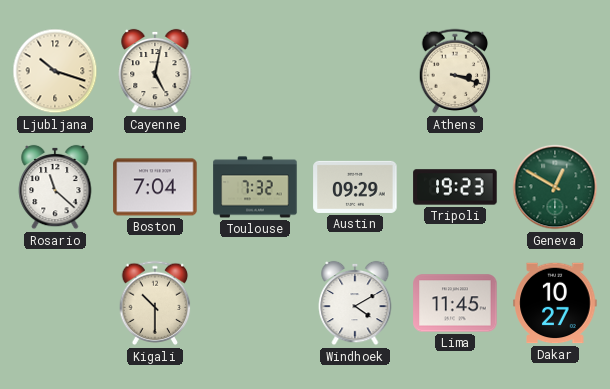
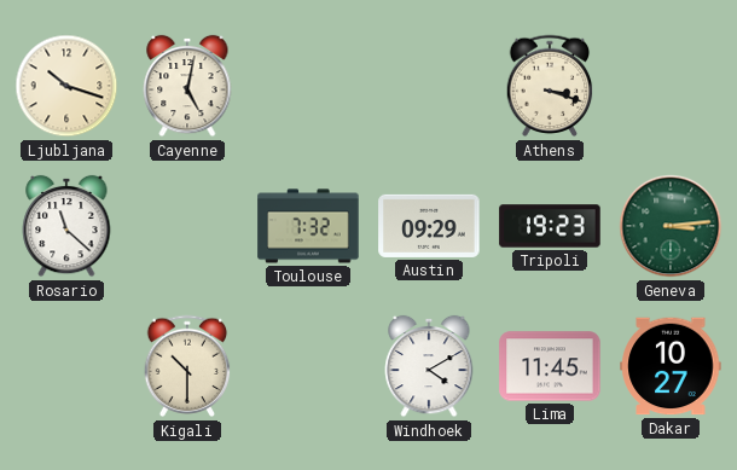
Boston: 7:04 -> none (155, 187)
Geneva: 12:50 -> 3:14 (671, 226)
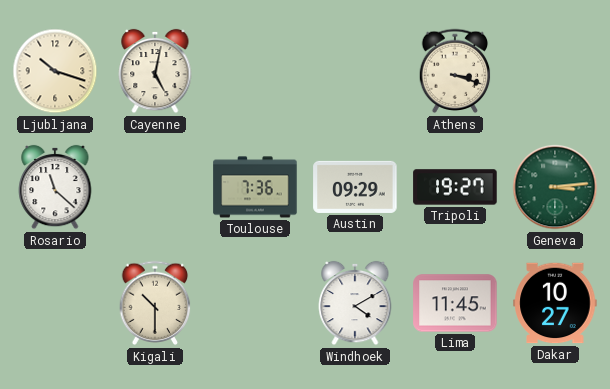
Toulouse: 7:32 -> 7:36 (255, 187)
Tripoli: 19:23 -> 19:27 (455, 187)
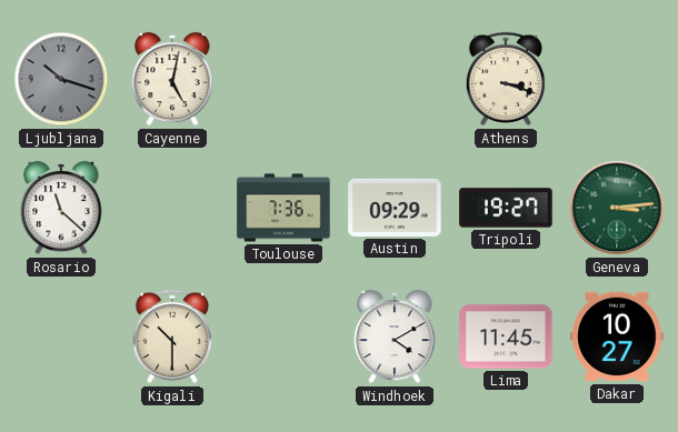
Ljubljana dial: cream -> grey (61, 79)
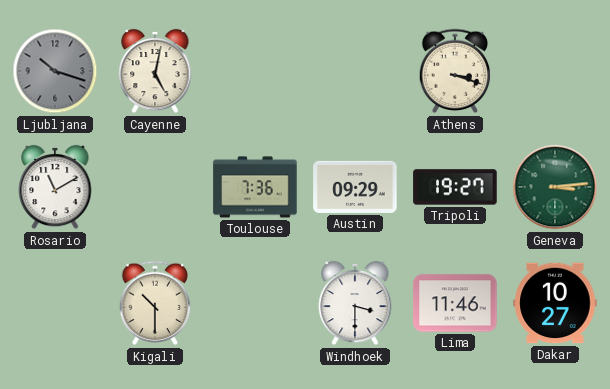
Rosario: 11:22 -> 11:10 (55, 187)
Windhoek: 4:10 -> 3:30 (355, 303)
Lima: 11:45 -> 11:46 (455, 303)
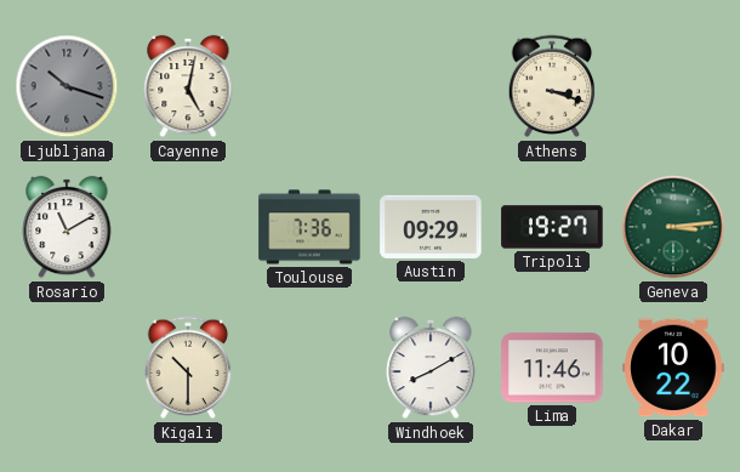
Windhoek: 3:30 -> 8:10 (431, 368)
Dakar: 10:27 -> 10:22 (673, 368)
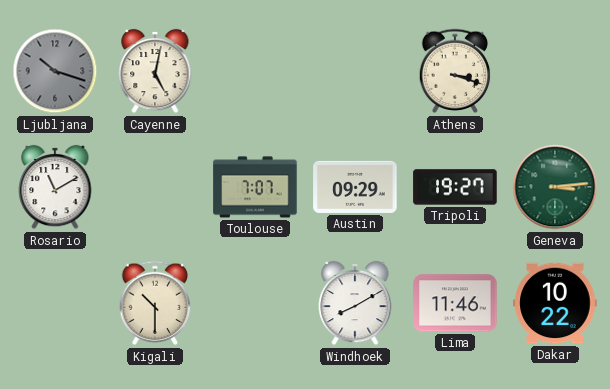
Toulouse: 7:36 -> 7:07 (255, 187)
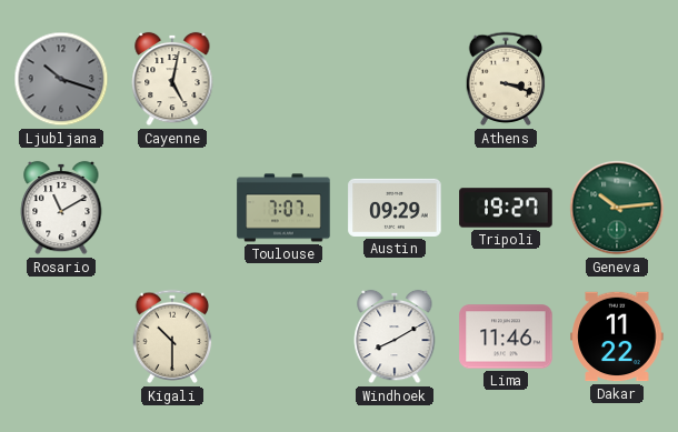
Geneva: 3:14 -> 10:14 (617, 208)
Dakar: 10:22 -> 11:22 (617, 336)
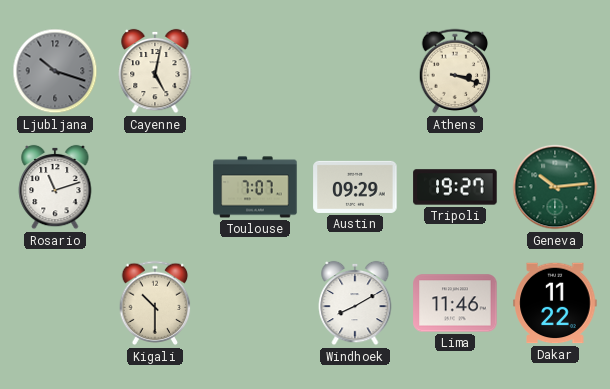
Rosario: 11:10 -> 11:12 (55, 187)
